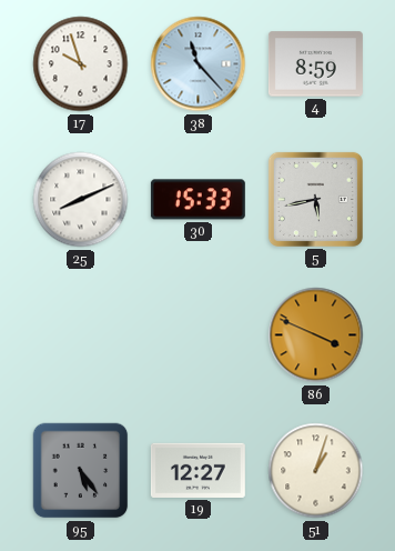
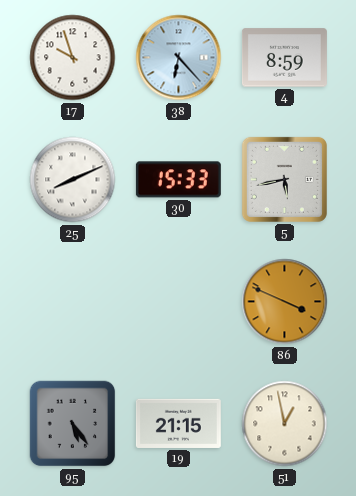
38: 11:23 -> 6:23 (179, 58)
19: 12:27 -> 21:15 (178, 423)
51: 1:03 -> 12:58 (285, 424)
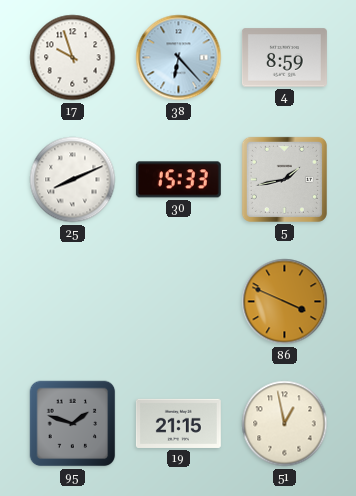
5: 5:43 -> 1:43 (284, 179)
95: 5:24 -> 1:48 (73, 424)
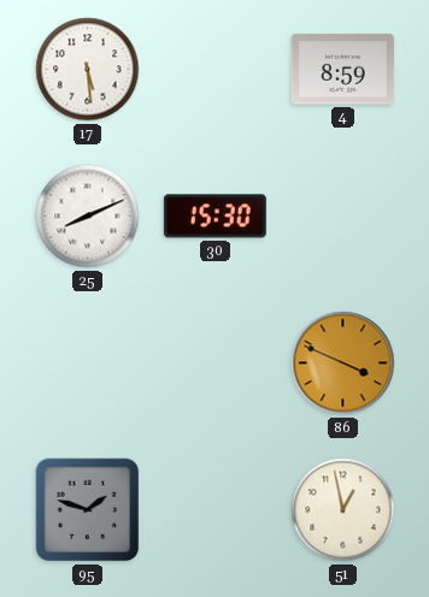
17: 9:57 -> 5:29 (88, 70)
38: 6:23 -> none (179, 58)
30: 15:33 -> 15:30 (214, 217)
5: 1:43 -> none (284, 179)
19: 21:15 -> none (178, 423)
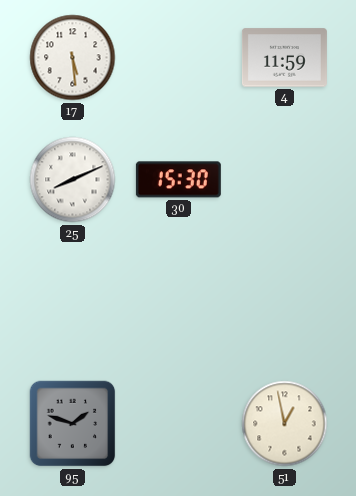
4: 8:59 -> 11:59 (284, 58)
86: 3:49 -> none (343, 363)
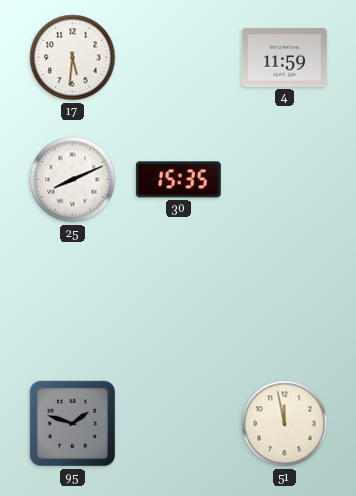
17: 5:29 -> 5:31 (73, 58)
30: 15:30 -> 15:35 (178, 180)
51: 12:58 -> 11:58 (285, 424)
